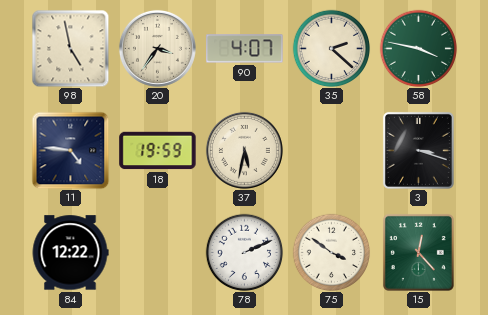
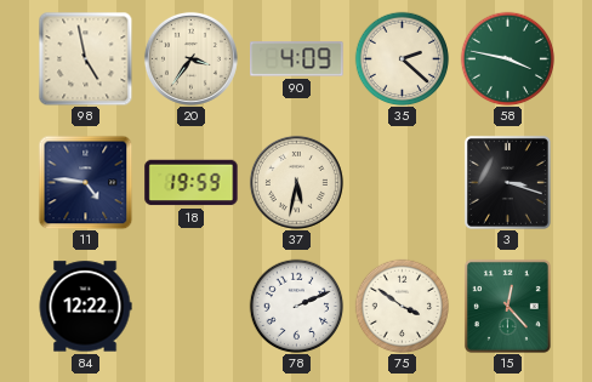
90: 4:07 -> 4:09 (297, 59)
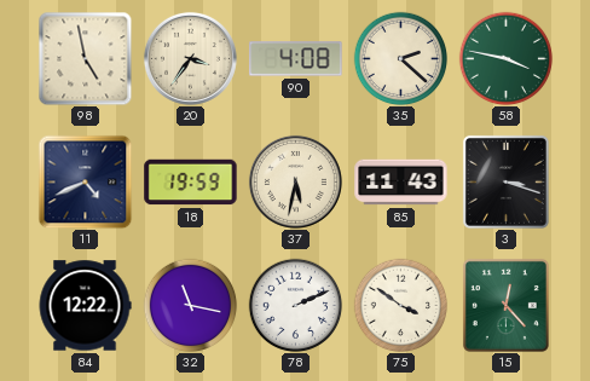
90: 4:09 -> 4:08 (296, 59)
11: 4:46 -> 4:41 (85, 181)
85: none -> 11:43 (401, 183)
32: none -> 11:17 (190, 305)
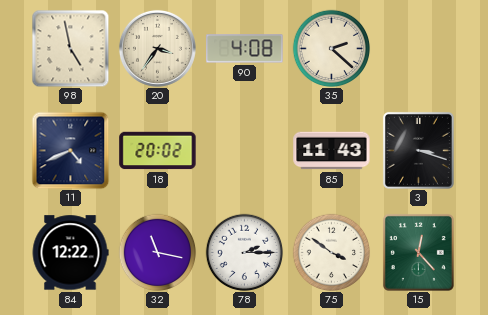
58: 3:47 -> none (505, 58)
18: 19:59 -> 20:02 (158, 151)
37: 5:32 -> none (295, 181)
78: 2:11 -> 2:15 (244, 252)
